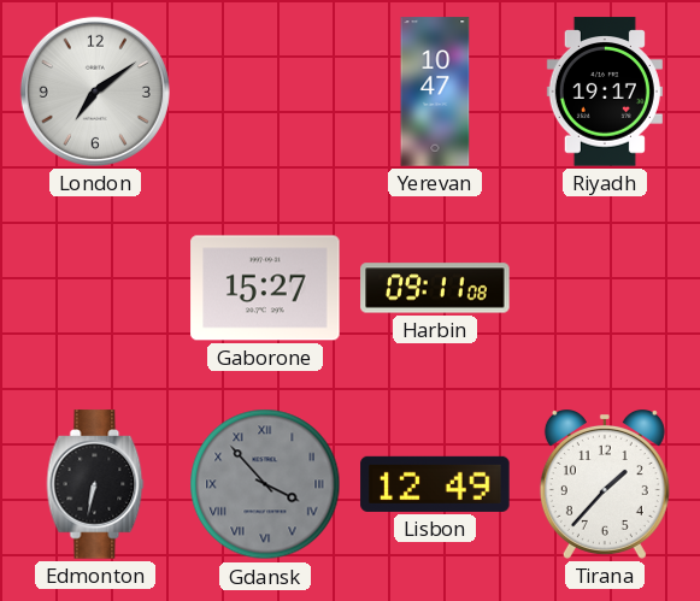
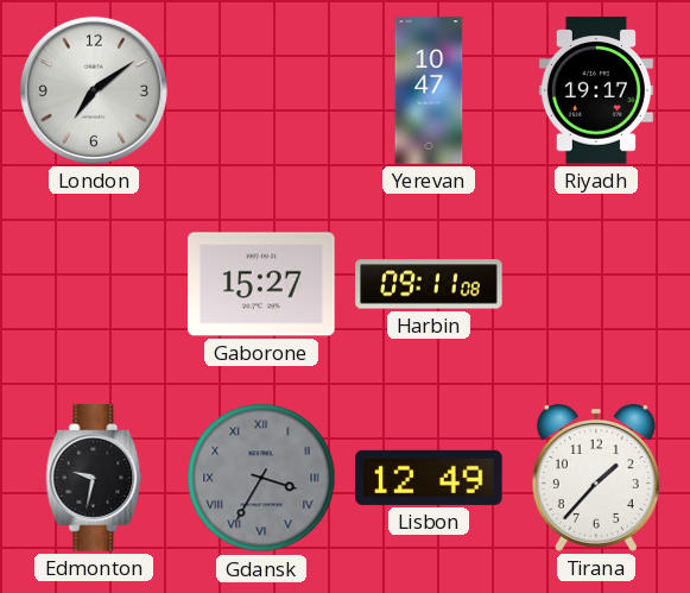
Edmonton: 6:32 -> 9:32 (94, 478)
Gdansk: 3:53 -> 3:35 (261, 478)
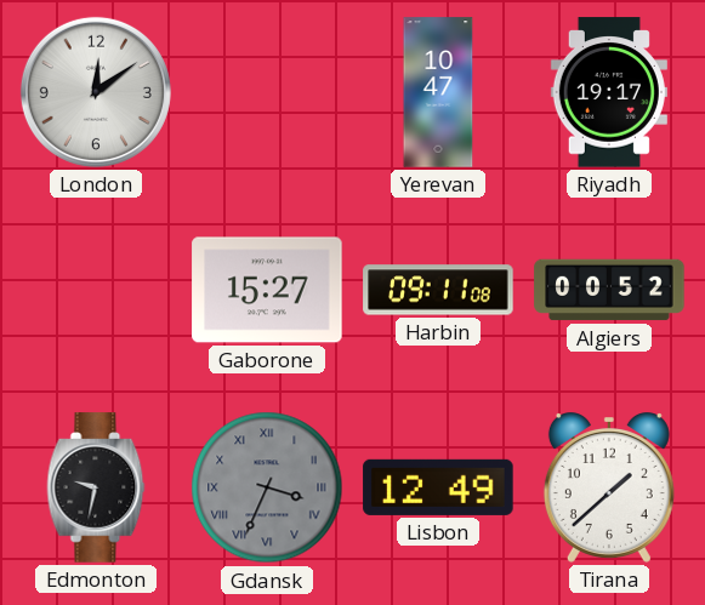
London: 7:09 -> 12:09 (96, 92)
Algiers: none -> 00:52 (609, 290)
Gdansk: 3:35 -> 3:34 (267, 487)
Tirana: 1:37 -> 1:38 (609, 489)
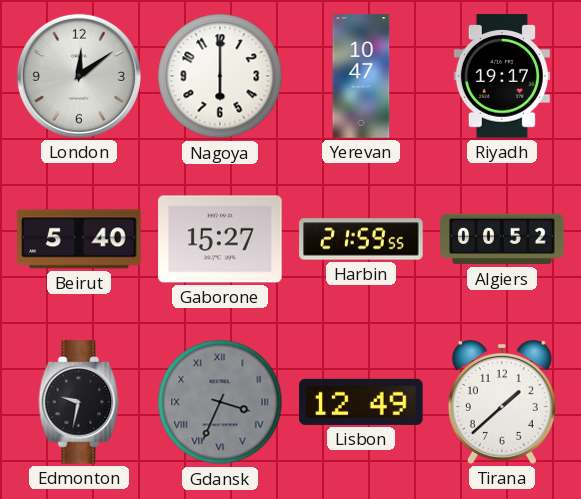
Nagoya: none -> 6:00 (220, 76)
Beirut: none -> 5:40 (79, 239)
Harbin: 09:11 -> 21:59 (361, 239)
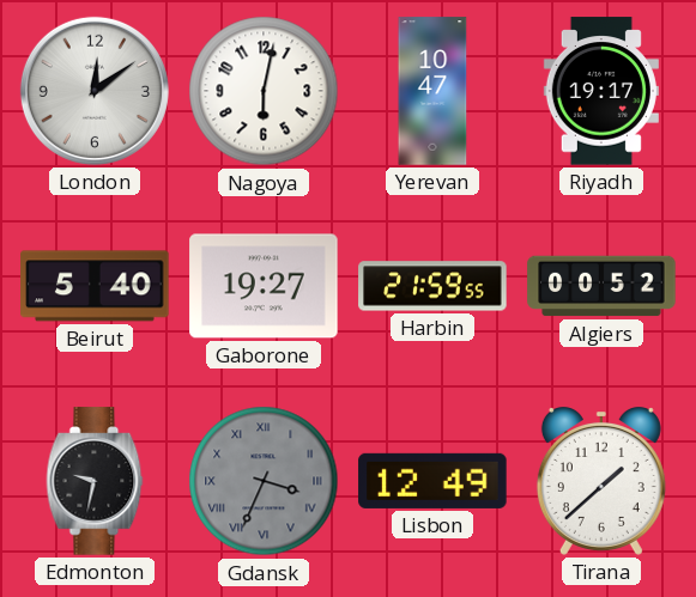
Nagoya: 6:00 -> 6:02 (264, 91)
Gaborone: 15:27 -> 19:27 (264, 286)
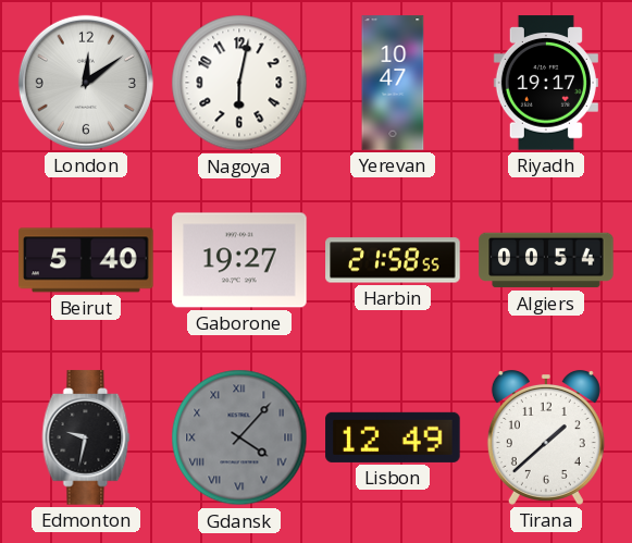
Harbin: 21:59 -> 21:58 (393, 260)
Algiers: 00:52 -> 00:54 (546, 260)
Gdansk: 3:34 -> 4:07 (239, 437)
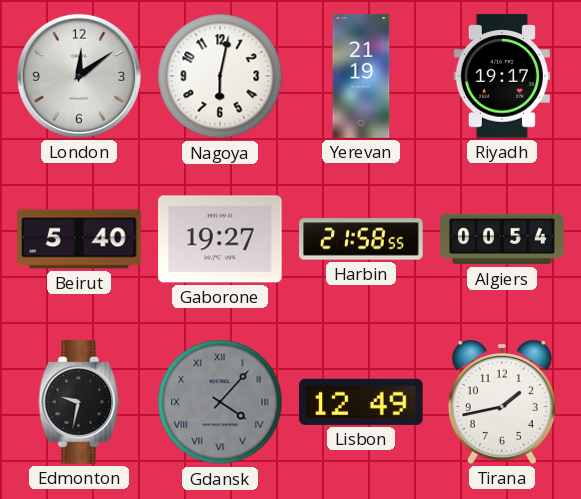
Yerevan: 10:47 -> 21:19 (361, 76)
Tirana: 1:38 -> 1:43 (502, 403)
